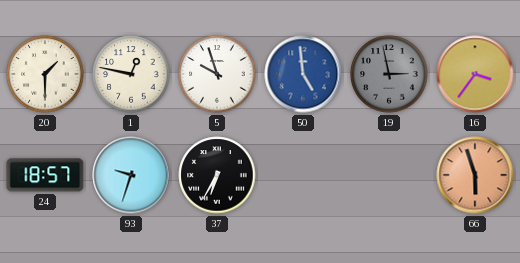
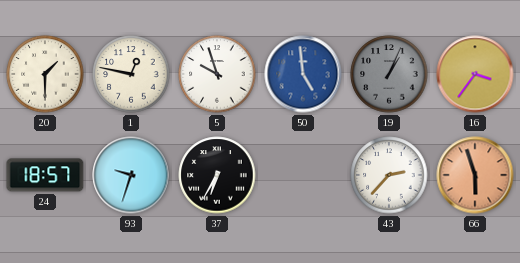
19: 2:58 -> 1:04 (389, 74)
43: none -> 2:37 (389, 175)
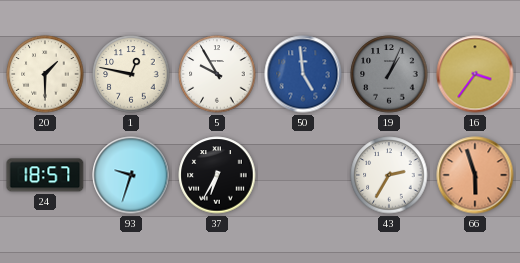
5: 9:57 -> 9:55 (217, 74)
43: 2:37 -> 2:35 (389, 175)
